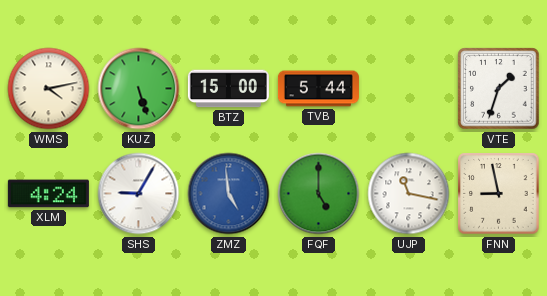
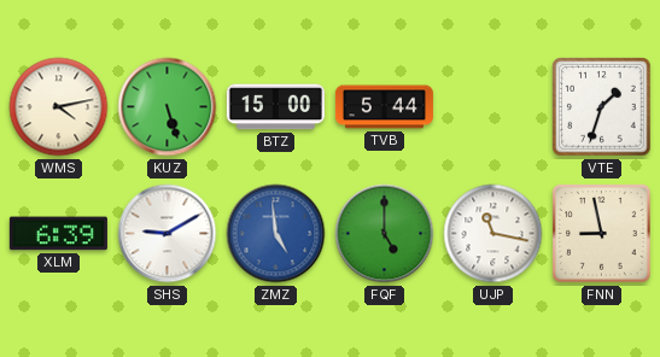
XLM: 4:24 -> 6:39 (58, 234)
SHS: 9:05 -> 9:10 (168, 234)
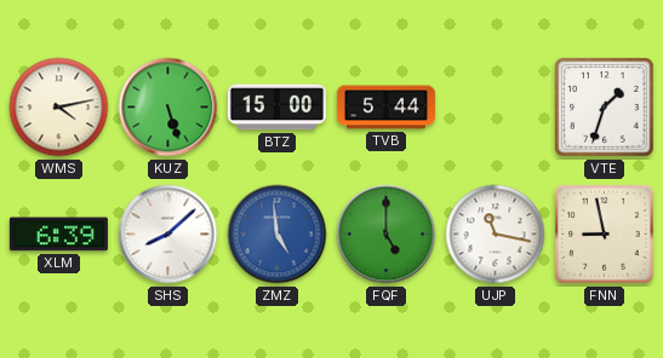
SHS: 9:10 -> 8:08 (168, 235)
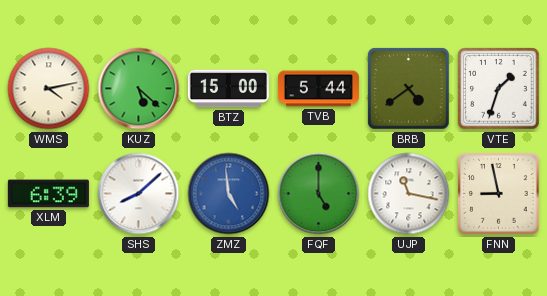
KUZ: 5:27 -> 5:22 (139, 89)
BRB: none -> 4:39 (409, 89)
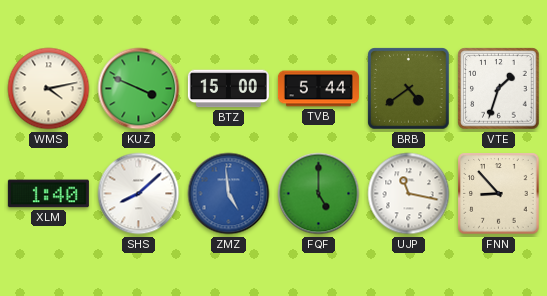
KUZ: 5:22 -> 3:49 (139, 89)
XLM: 6:39 -> 1:40 (48, 194)
FNN: 8:58 -> 8:53 (499, 194)
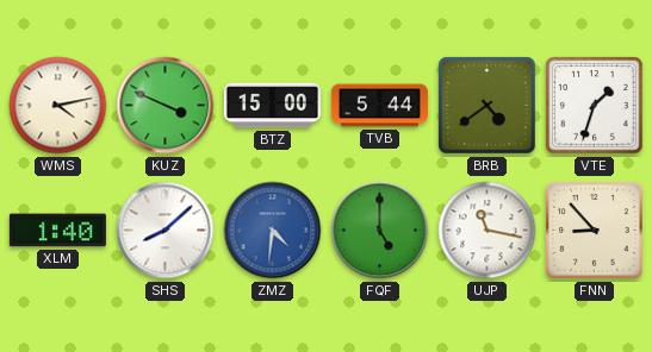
ZMZ: 4:59 -> 4:31 (273, 231)
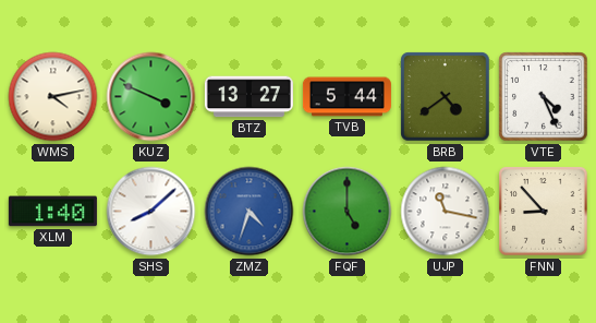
BTZ: 15:00 -> 13:27 (248, 97)
VTE: 1:33 -> 4:26 (544, 97)
ZMZ: 4:31 -> 4:33 (250, 212)
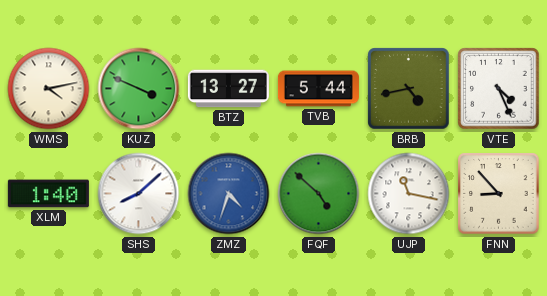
BRB: 4:39 -> 4:43 (409, 89)
FQF: 5:00 -> 4:52 (319, 194)
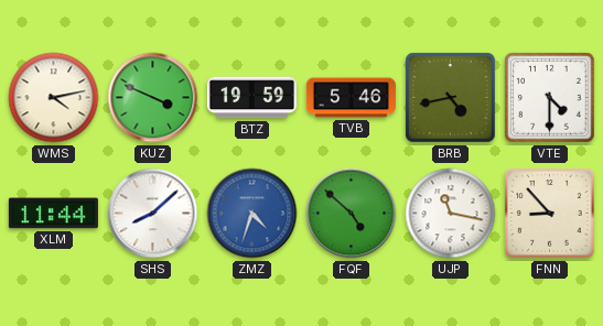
BTZ: 13:27 -> 19:59 (251, 98)
TVB: 5:44 -> 5:46 (351, 98)
VTE: 4:26 -> 4:30 (550, 98)
XLM: 1:40 -> 11:44 (53, 214)
